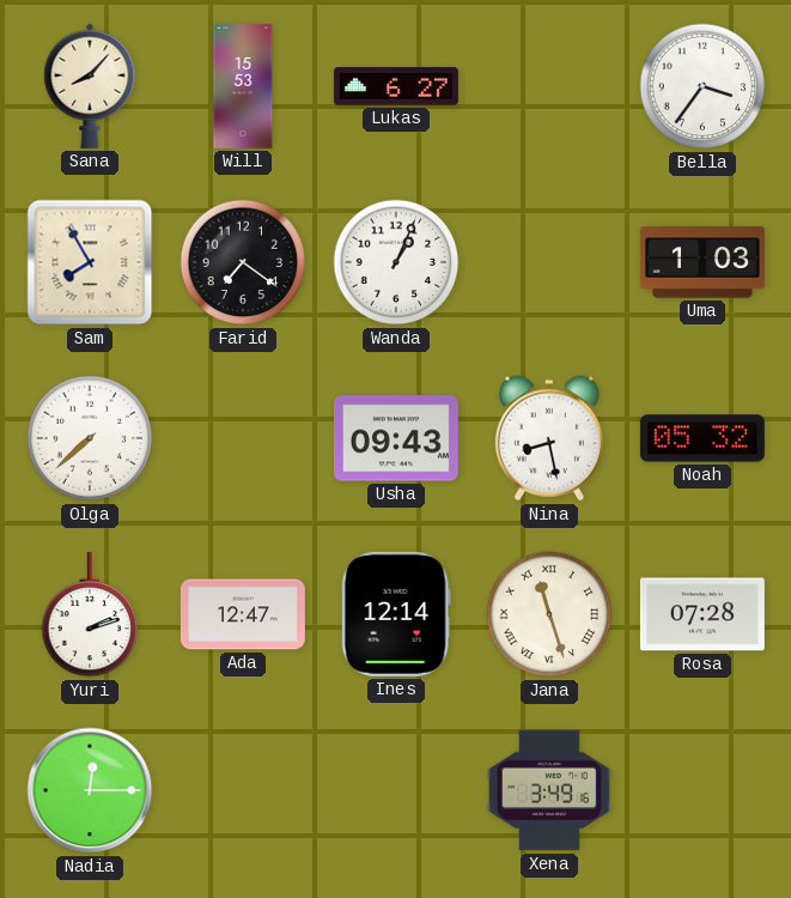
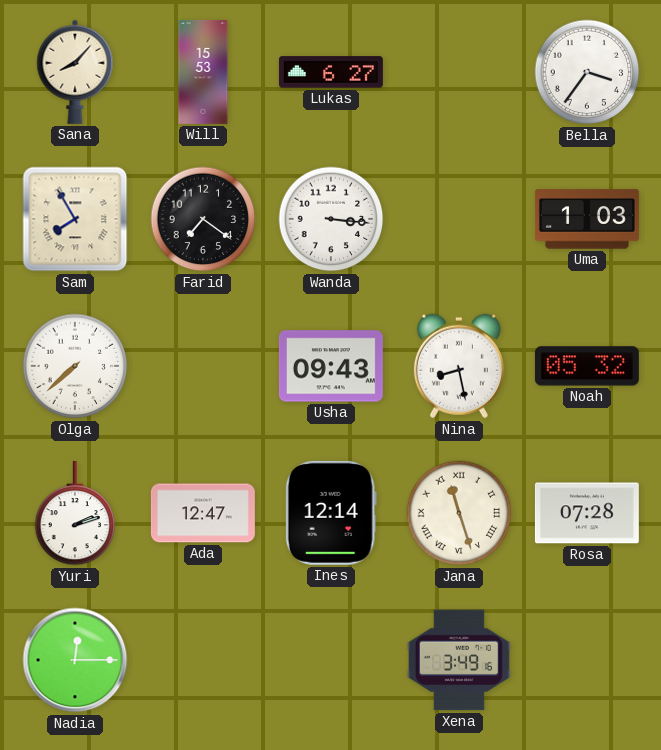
Wanda: 1:04 -> 3:16 (331, 219)
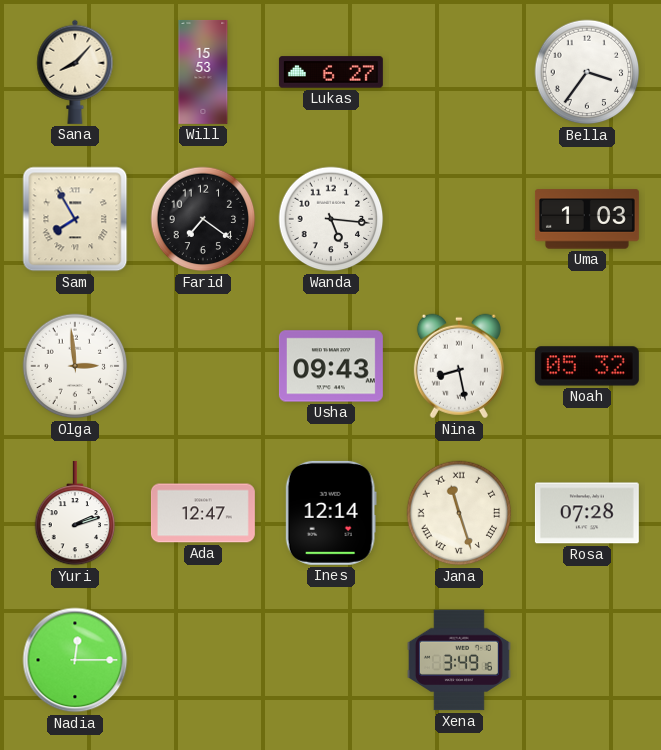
Wanda: 3:16 -> 5:16 (331, 219)
Olga: 7:38 -> 2:59 (75, 366)
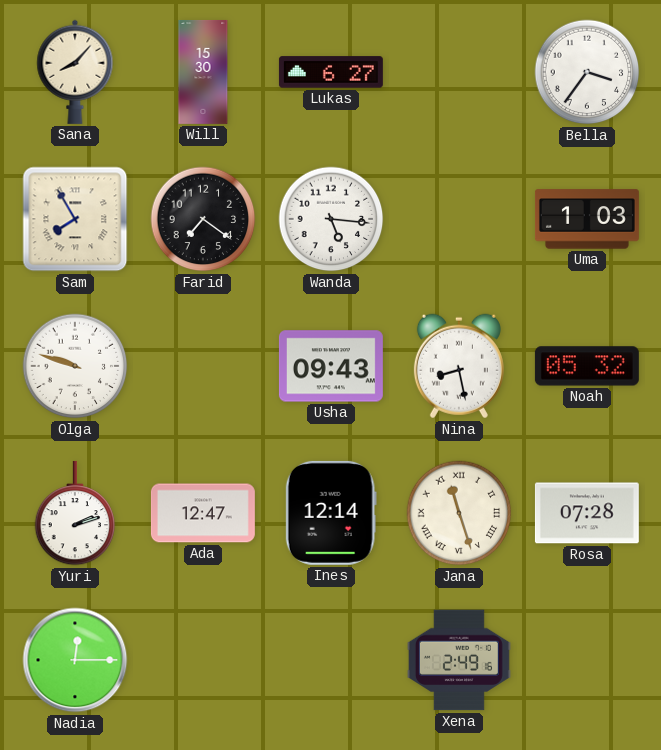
Will: 15:53 -> 15:30 (203, 72)
Olga: 2:59 -> 9:48 (75, 366)
Xena: 3:49 -> 2:49 (459, 660)
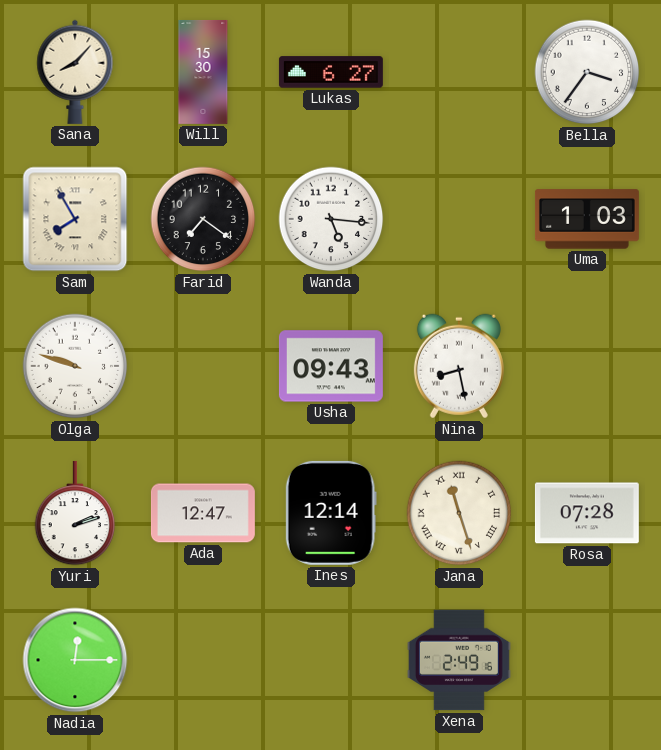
Noah: 05:32 -> none (587, 366)
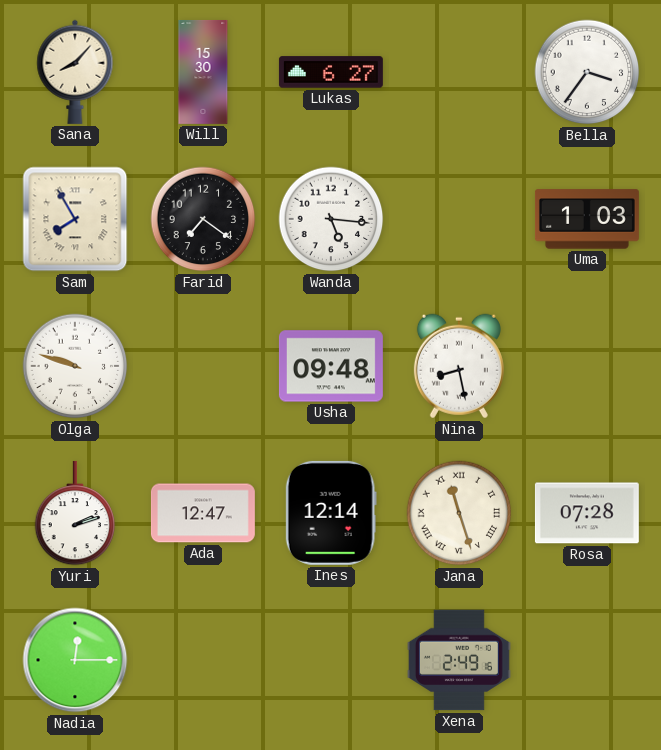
Usha: 09:43 -> 09:48 (331, 366)
